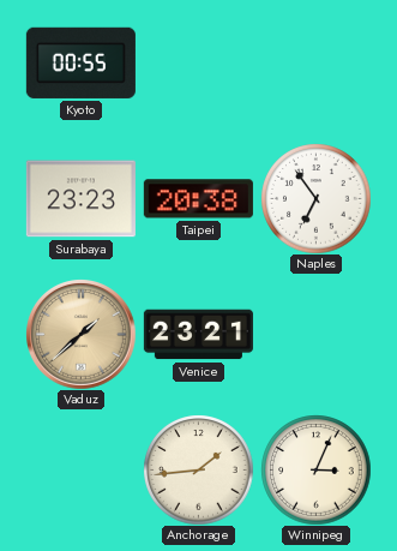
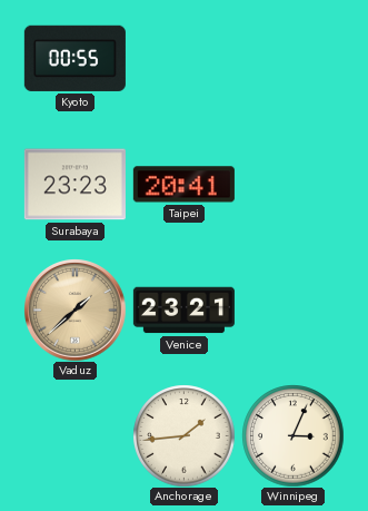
Taipei: 20:38 -> 20:41 (183, 185)
Naples: 6:54 -> none (315, 198)
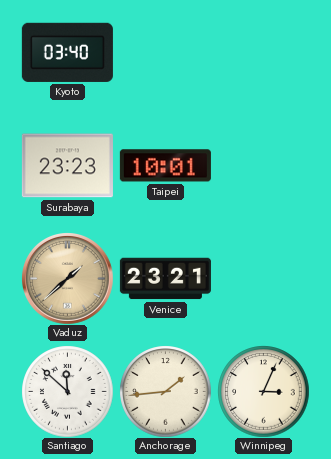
Kyoto: 00:55 -> 03:40 (67, 52)
Taipei: 20:41 -> 10:01 (165, 166)
Santiago: none -> 11:52 (67, 391)
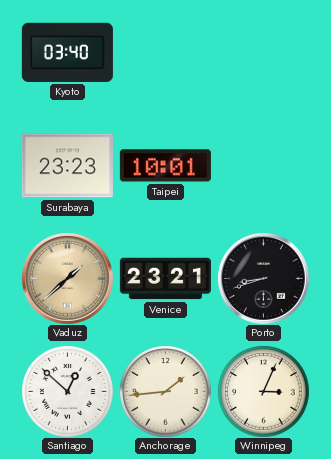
Porto: none -> 8:42 (264, 279)
Santiago: 11:52 -> 12:52 (67, 391)
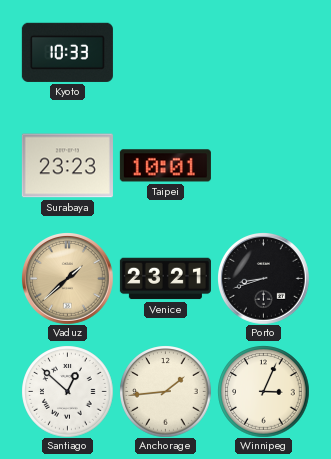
Kyoto: 03:40 -> 10:33 (67, 52)
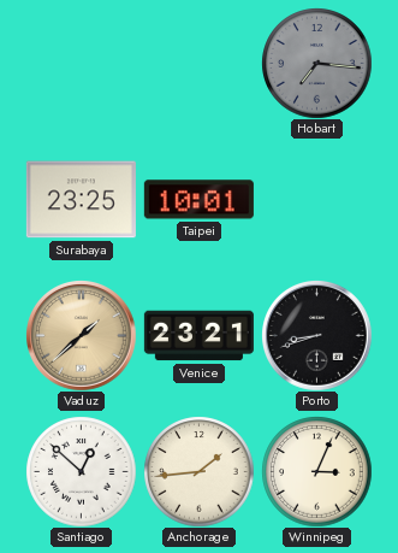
Kyoto: 10:33 -> none (67, 52)
Hobart: none -> 7:16 (316, 63)
Surabaya: 23:23 -> 23:25 (81, 200)
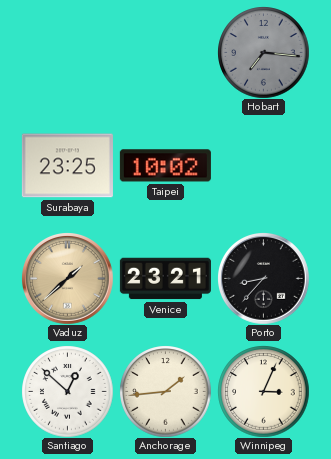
Taipei: 10:01 -> 10:02 (165, 166)
Porto: 8:42 -> 8:37 (264, 279)
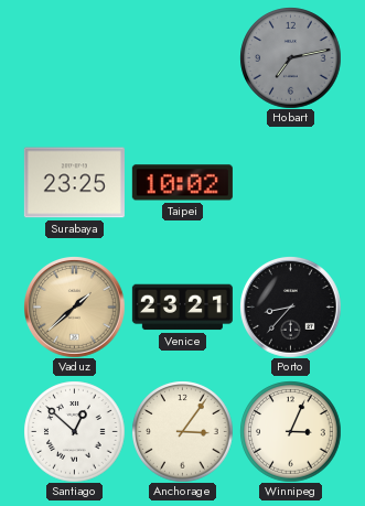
Hobart: 7:16 -> 7:13 (290, 57)
Anchorage: 1:44 -> 3:06 (182, 431)
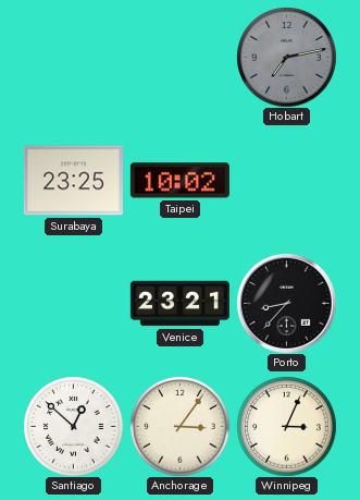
Vaduz: 1:38 -> none (75, 308)
